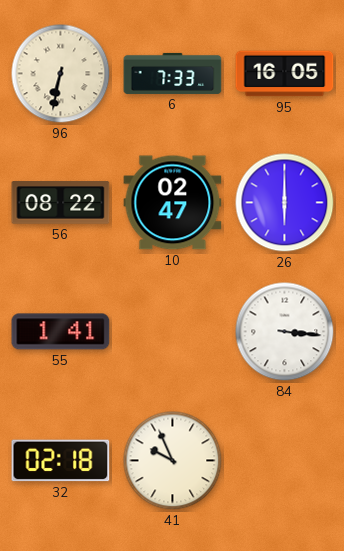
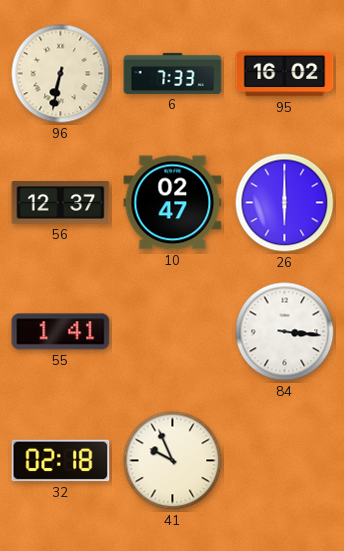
95: 16:05 -> 16:02 (285, 74)
56: 08:22 -> 12:37 (61, 203)
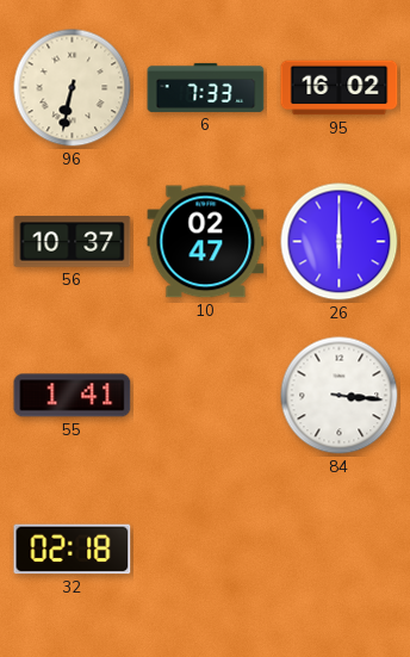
56: 12:37 -> 10:37 (73, 242)
41: 9:56 -> none (173, 461)
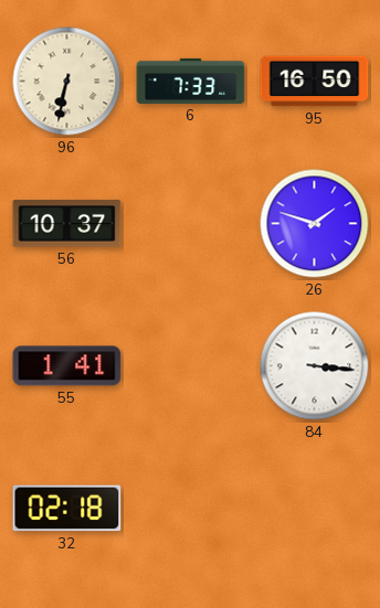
95: 16:02 -> 16:50 (315, 82)
10: 02:47 -> none (206, 242)
26: 6:00 -> 1:48 (315, 224)
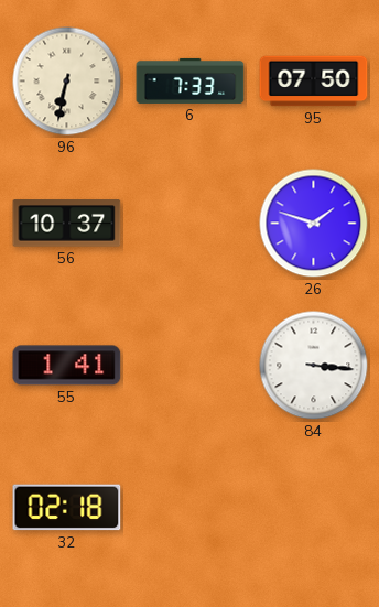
95: 16:50 -> 07:50 (314, 82)
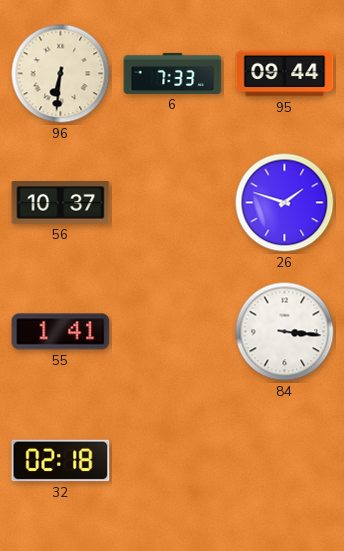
96: 6:32 -> 6:31 (61, 74)
95: 07:50 -> 09:44 (285, 74)
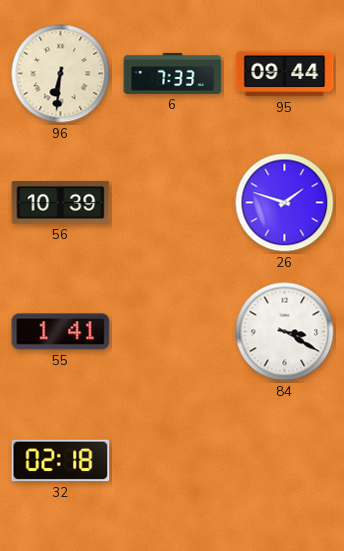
56: 10:37 -> 10:39 (61, 203)
84: 3:16 -> 3:20 (285, 332)
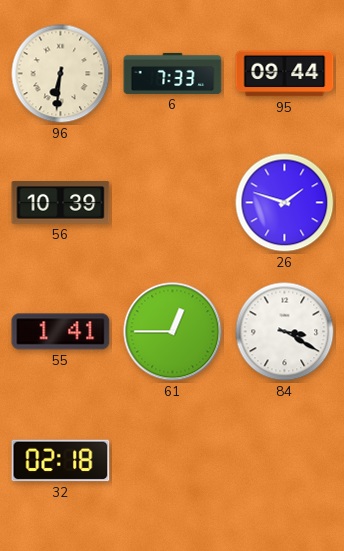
61: none -> 12:45 (173, 332)
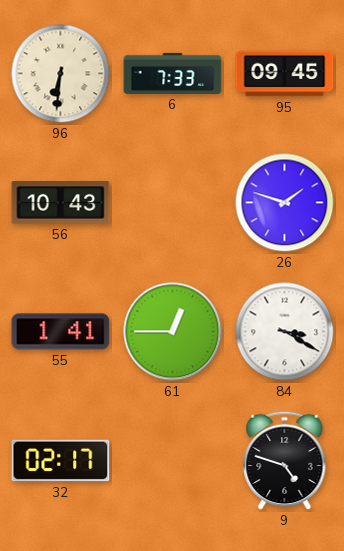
95: 09:44 -> 09:45 (285, 74)
56: 10:39 -> 10:43 (61, 203)
32: 02:18 -> 02:17 (61, 461)
9: none -> 4:48 (285, 461)
